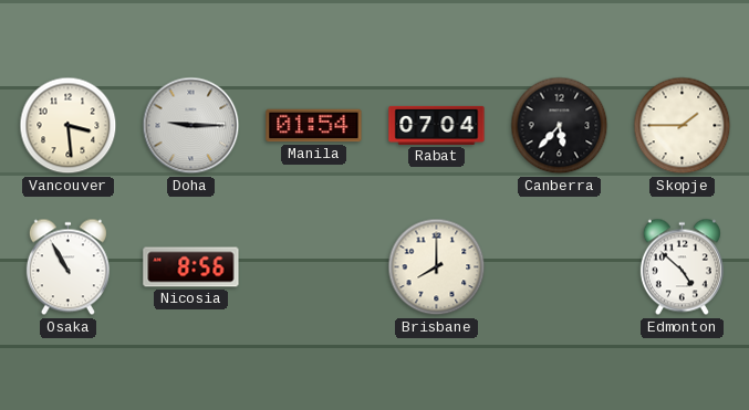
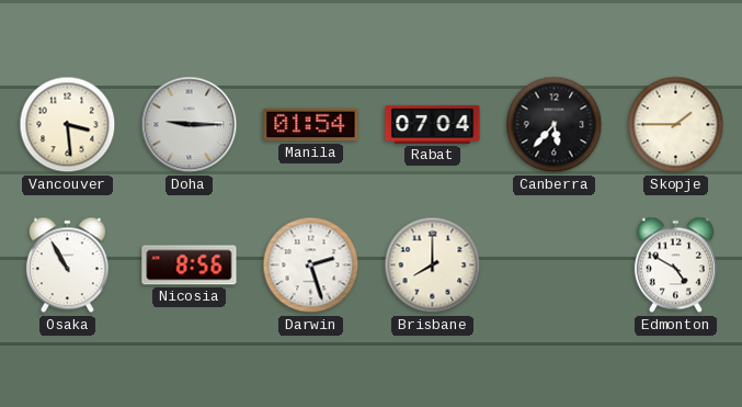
Darwin: none -> 2:27 (311, 265)
Edmonton: 4:52 -> 4:50 (675, 265)
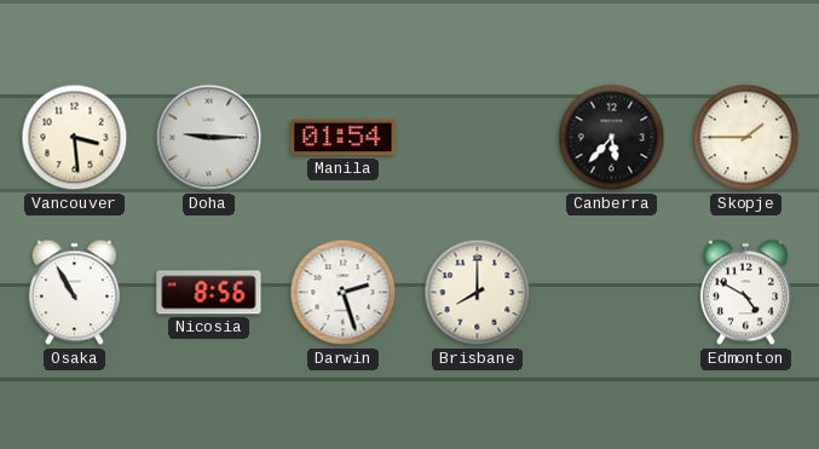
Rabat: 07:04 -> none (433, 124)
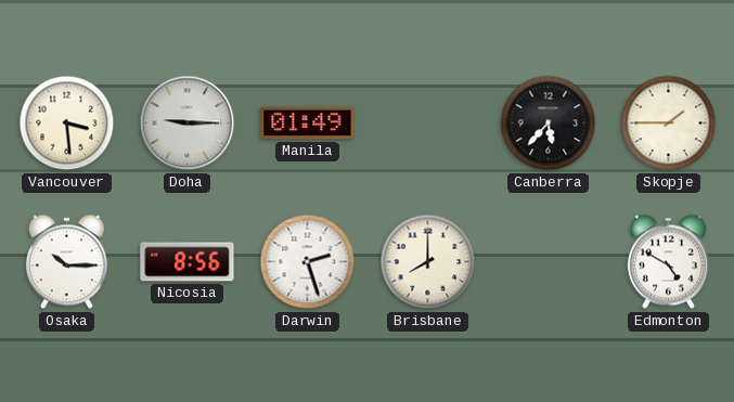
Manila: 01:54 -> 01:49 (308, 124)
Osaka: 10:55 -> 10:15 (66, 262)
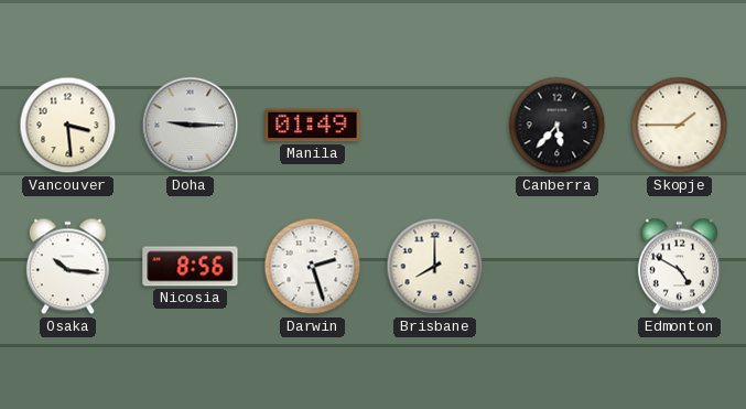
Osaka: 10:15 -> 10:16 (67, 267)
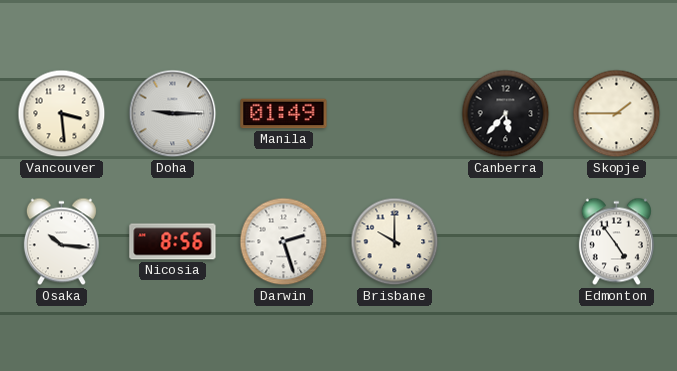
Brisbane: 8:00 -> 10:00 (395, 242)
Edmonton: 4:50 -> 4:54 (616, 242)
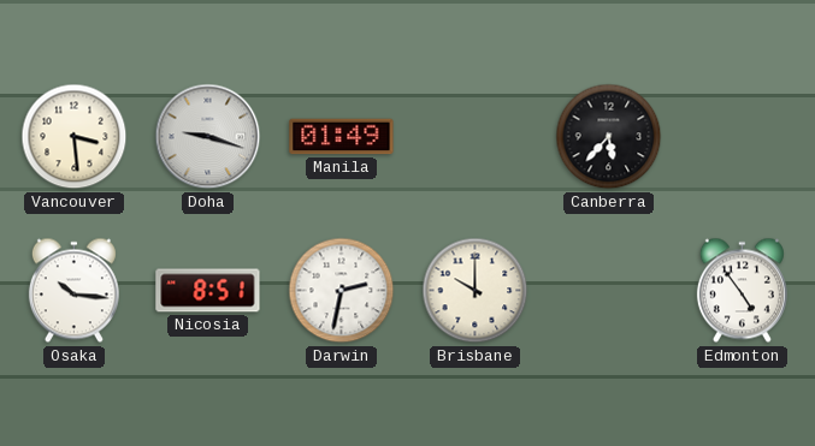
Doha: 9:15 -> 9:18 (208, 137)
Skopje: 1:45 -> none (617, 114)
Nicosia: 8:56 -> 8:51 (208, 291)
Darwin: 2:27 -> 2:32 (342, 291)
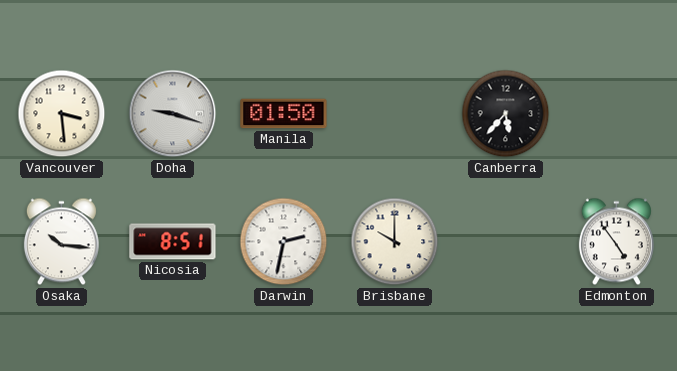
Manila: 01:49 -> 01:50 (284, 114)
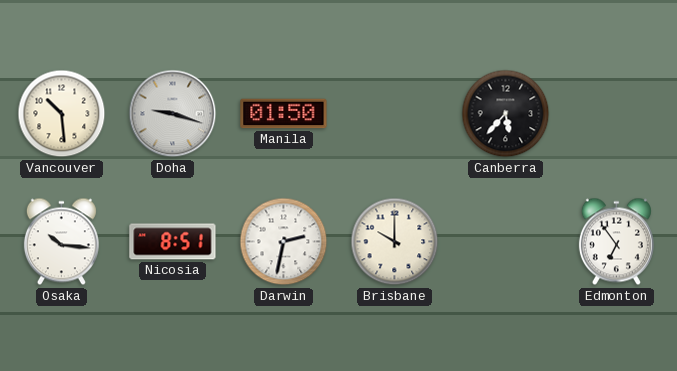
Vancouver: 3:29 -> 10:29 (62, 114)
Edmonton: 4:54 -> 6:54 (616, 242)
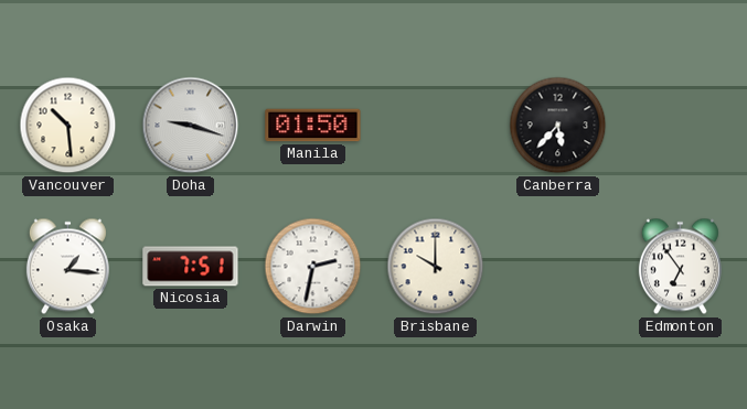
Osaka: 10:16 -> 1:16 (67, 267)
Nicosia: 8:51 -> 7:51 (191, 267)
